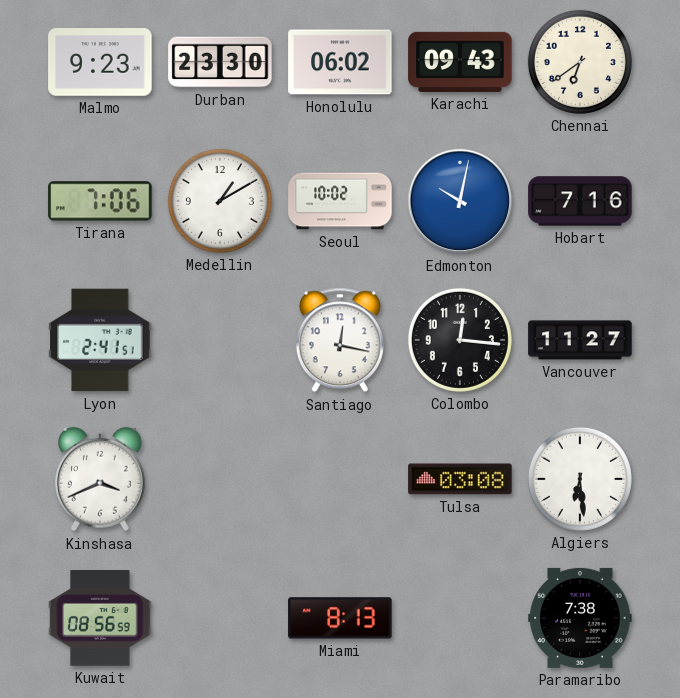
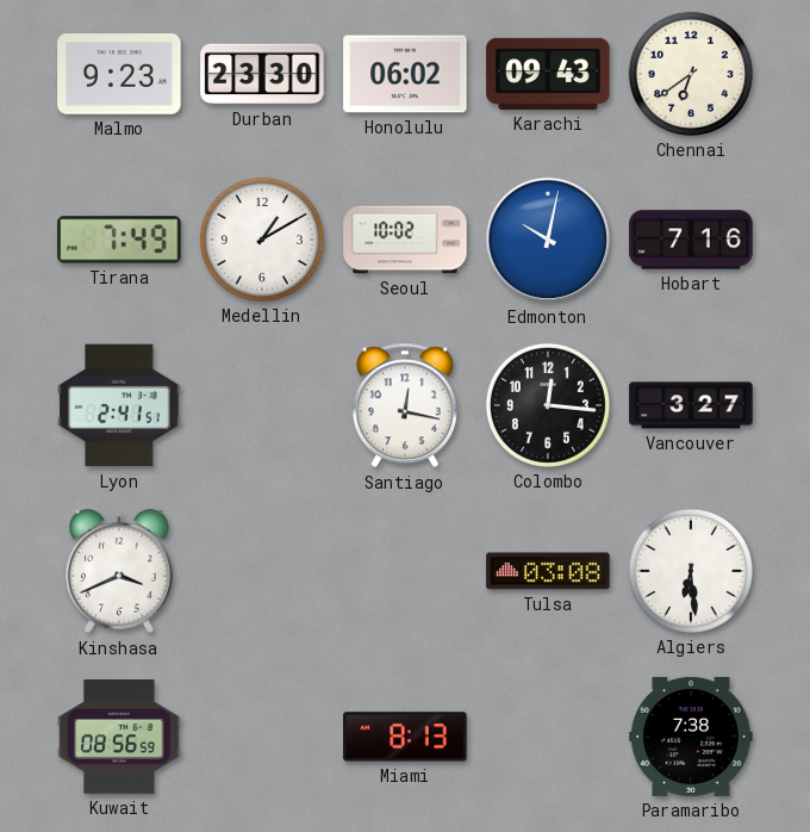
Tirana: 7:06 -> 7:49 (119, 240)
Vancouver: 11:27 -> 3:27 (691, 405)
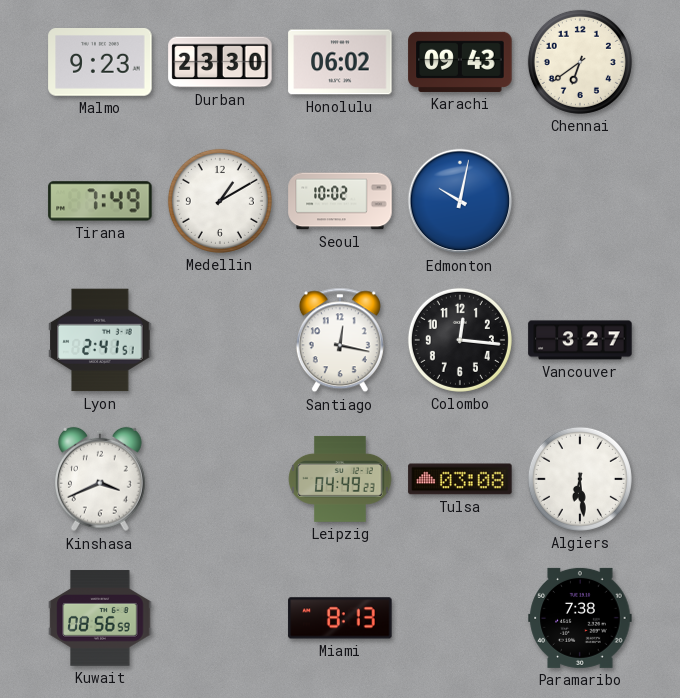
Hobart: 7:16 -> none (691, 240)
Leipzig: none -> 04:49 (340, 479)
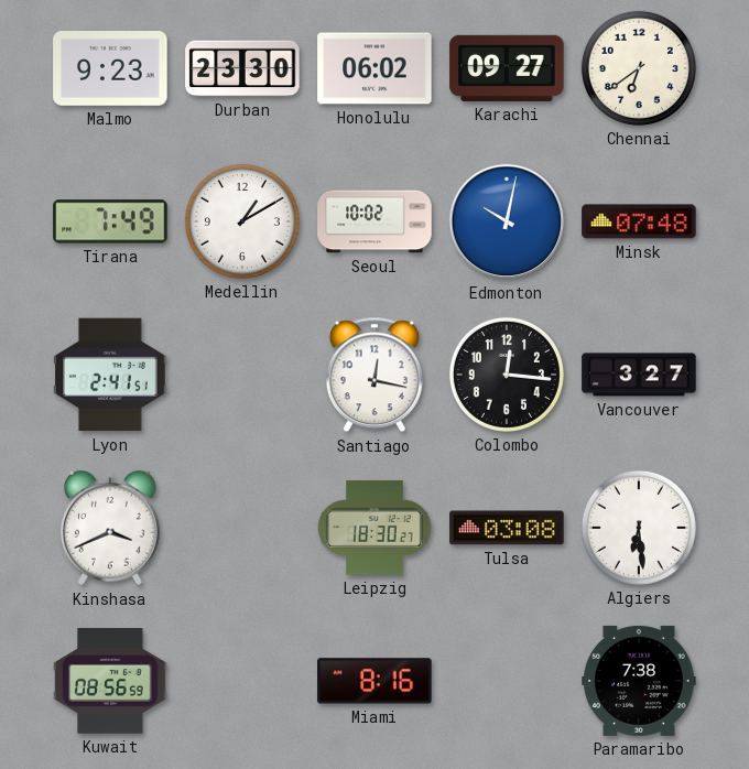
Karachi: 09:43 -> 09:27 (507, 68)
Minsk: none -> 07:48 (639, 221)
Leipzig: 04:49 -> 18:30 (374, 528)
Miami: 8:13 -> 8:16 (374, 681)
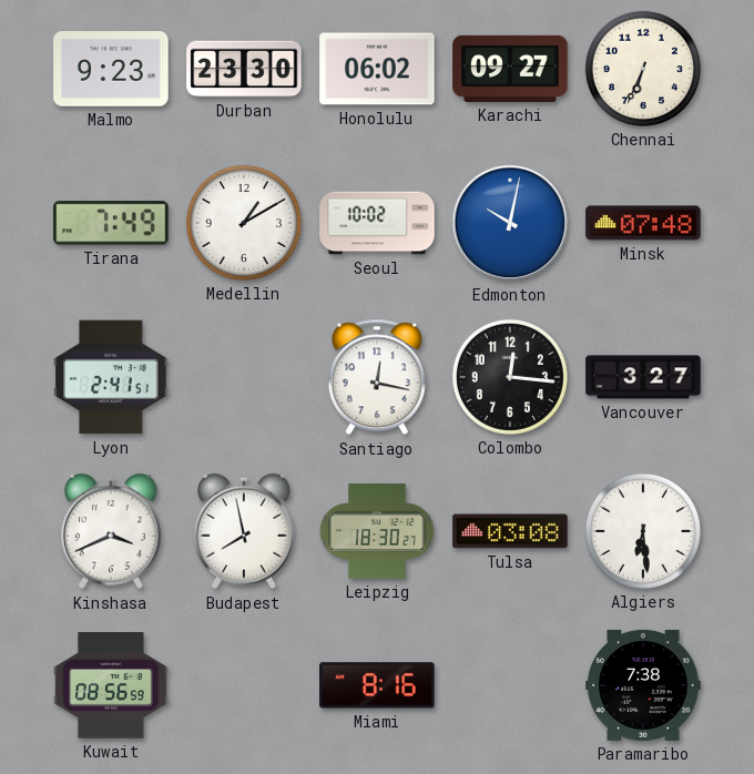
Chennai: 6:39 -> 6:34 (643, 69)
Budapest: none -> 7:58 (245, 531)
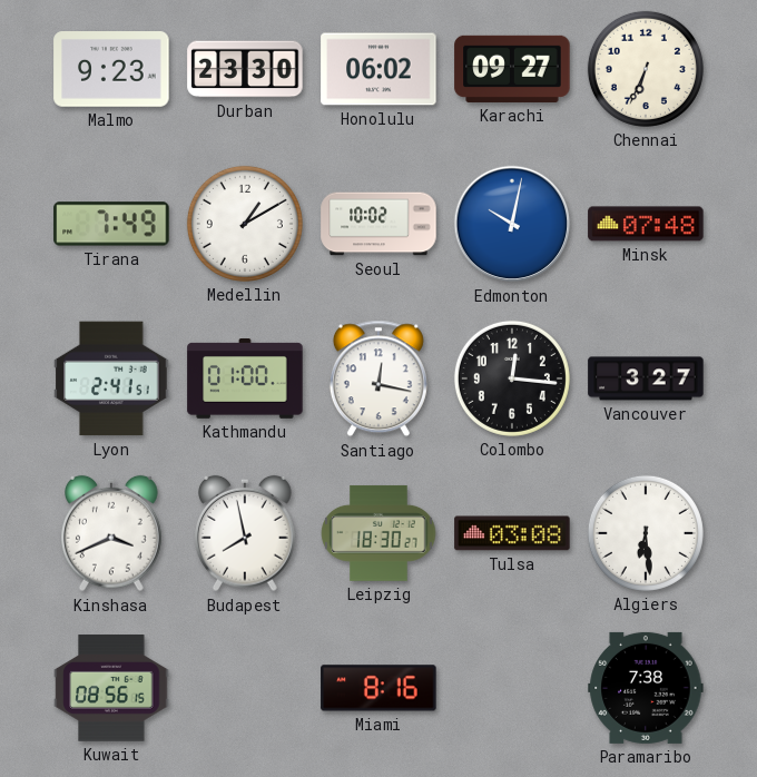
Kathmandu: none -> 01:00 (245, 380)
Kuwait: 08:56:59 -> 08:56:15 (111, 688)
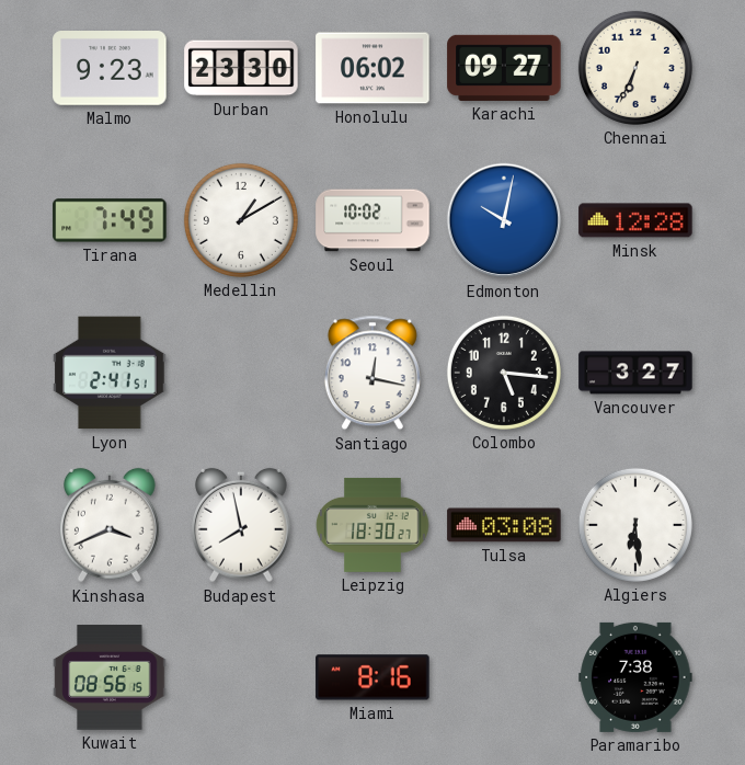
Minsk: 07:48 -> 12:28 (635, 220)
Kathmandu: 01:00 -> none (245, 380)
Colombo: 12:16 -> 5:16 (504, 373)
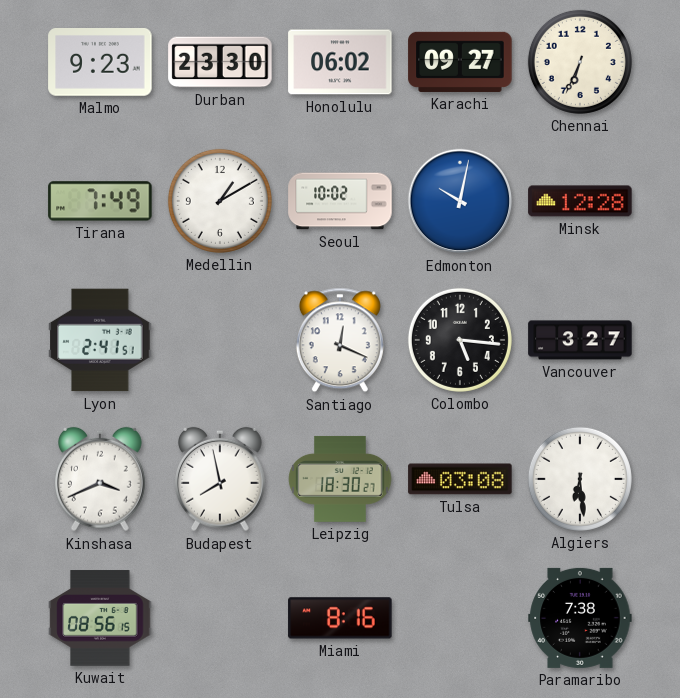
Santiago: 12:17 -> 12:19 (340, 340)
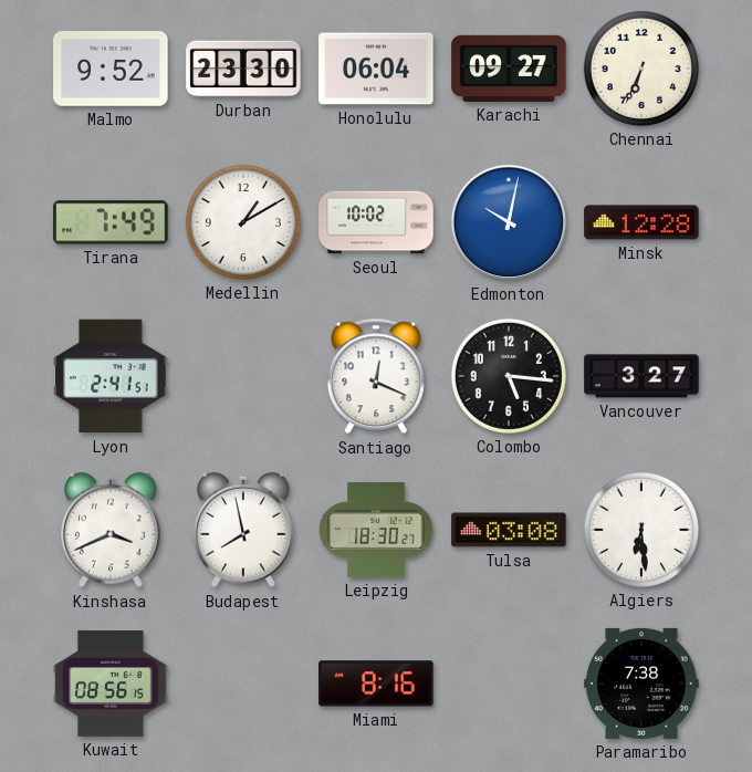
Malmo: 9:23 -> 9:52 (111, 70)
Honolulu: 06:02 -> 06:04 (376, 69)
